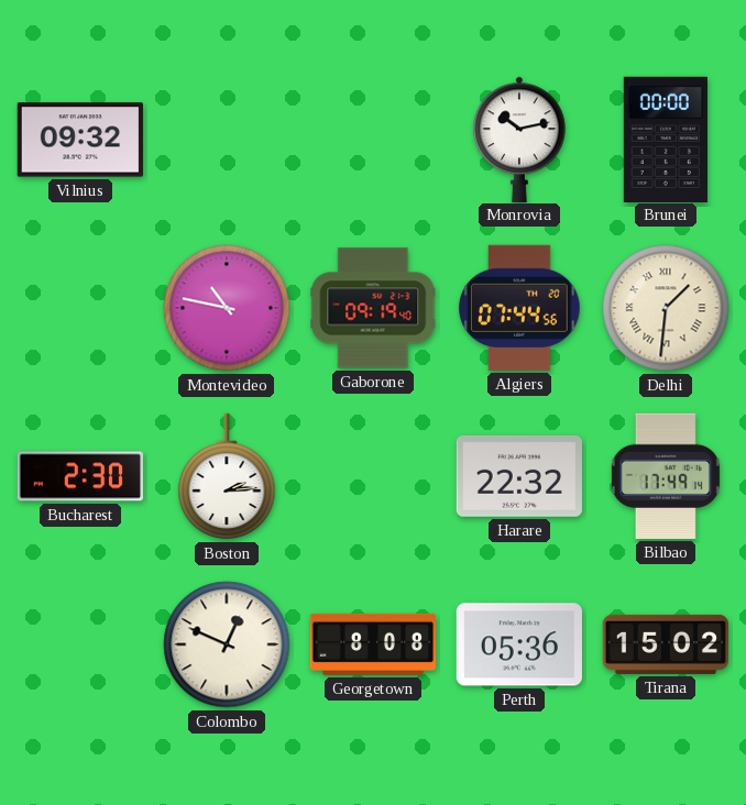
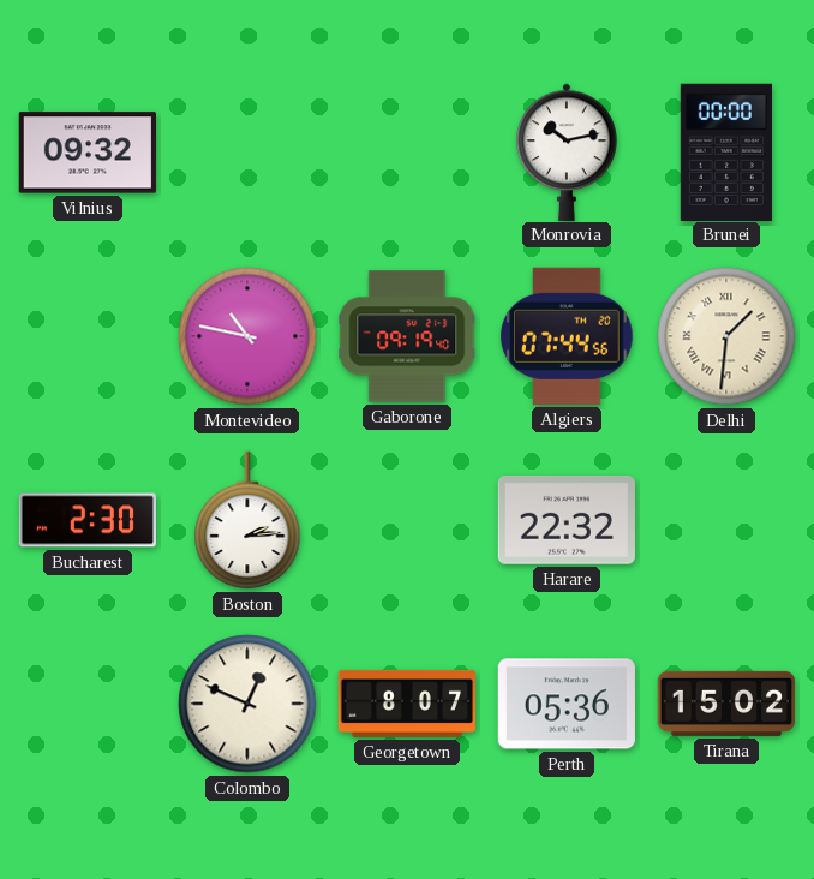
Bilbao: 17:49 -> none (666, 476)
Georgetown: 8:08 -> 8:07 (407, 704)
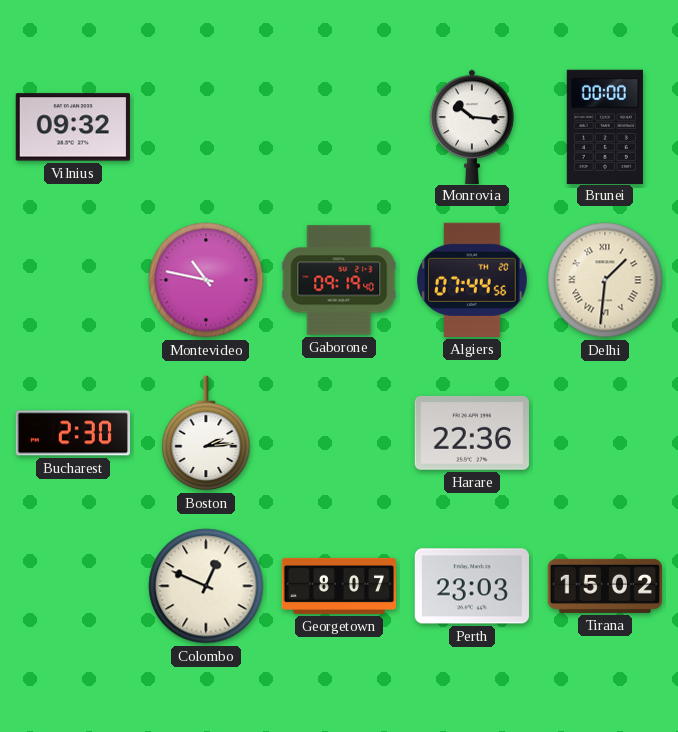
Monrovia: 10:13 -> 10:16 (472, 126)
Harare: 22:32 -> 22:36 (472, 433)
Perth: 05:36 -> 23:03 (472, 586)
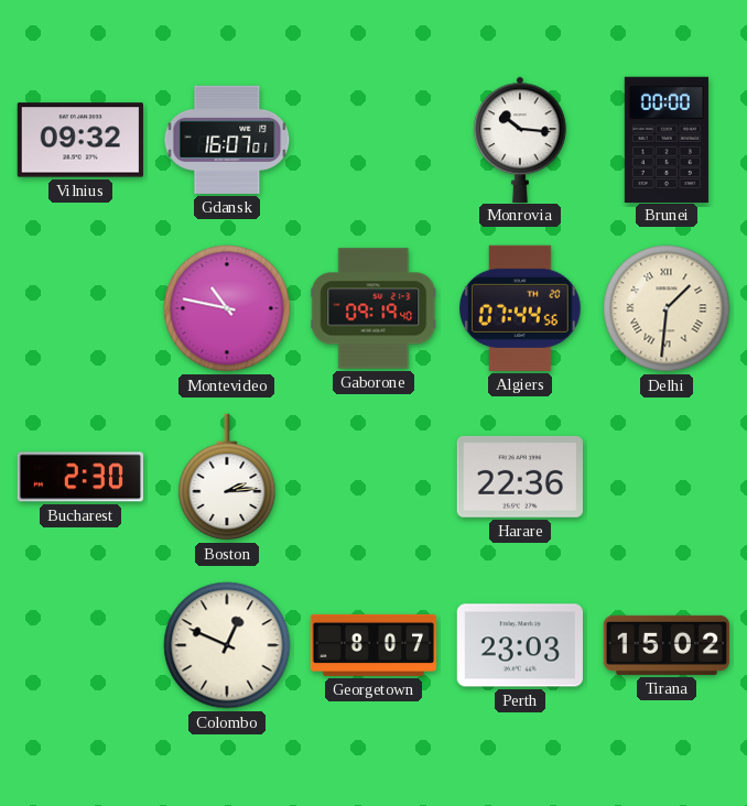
Gdansk: none -> 16:07 (227, 140)
